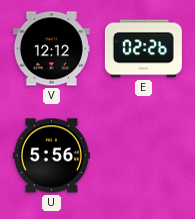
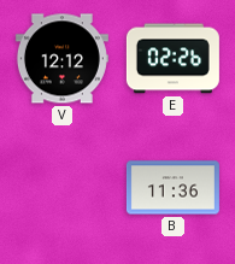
U: 5:56 -> none (51, 156)
B: none -> 11:36 (172, 188)
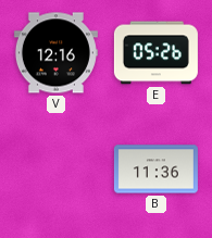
V: 12:12 -> 12:16 (55, 53)
E: 02:26 -> 05:26 (155, 53)
